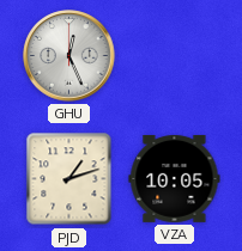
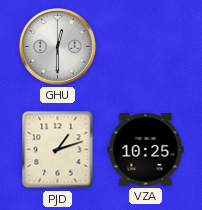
GHU: 12:26 -> 12:30 (58, 47)
VZA: 10:05 -> 10:25 (146, 149)
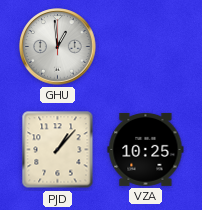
GHU: 12:30 -> 12:59 (58, 47)
PJD: 1:12 -> 1:07 (58, 150)
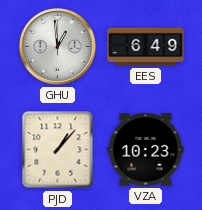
EES: none -> 6:49 (146, 47)
VZA: 10:25 -> 10:23 (146, 149)
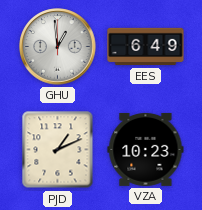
PJD: 1:07 -> 1:11 (58, 150)
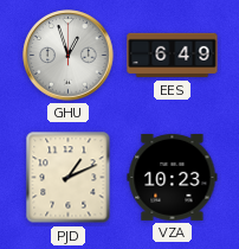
GHU: 12:59 -> 12:57 (69, 56)
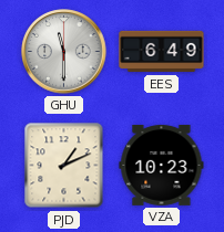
GHU: 12:57 -> 11:30 (64, 52)
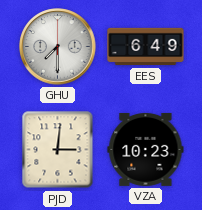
GHU: 11:30 -> 7:30 (58, 47)
PJD: 1:11 -> 3:01 (58, 150)
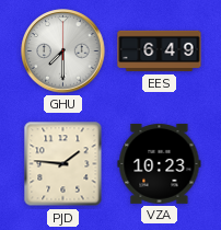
PJD: 3:01 -> 1:46 (63, 164)
